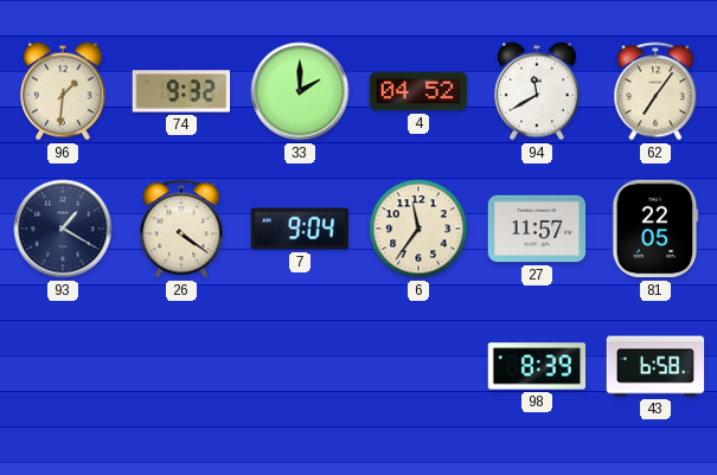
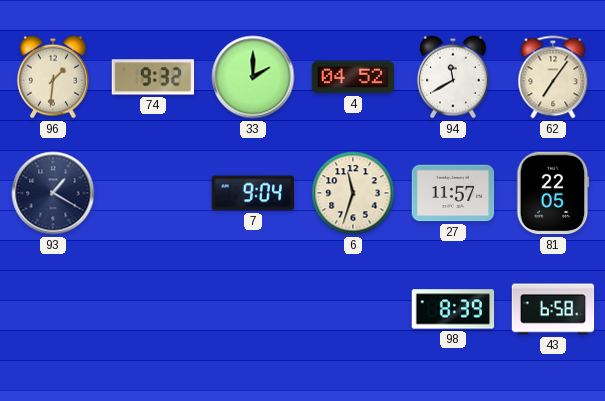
26: 4:21 -> none (181, 229)
6: 11:36 -> 11:33 (353, 193)
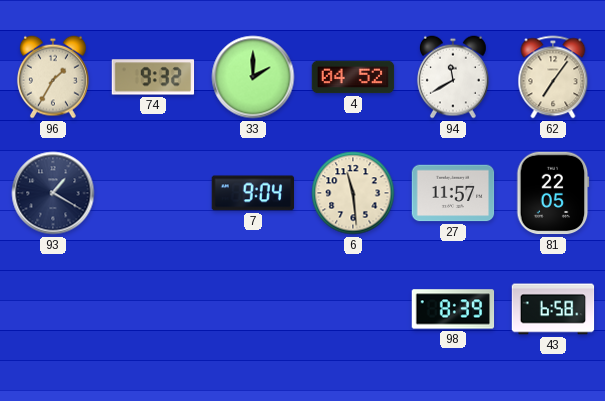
96: 1:31 -> 1:35 (53, 77)
6: 11:33 -> 11:29 (353, 193)
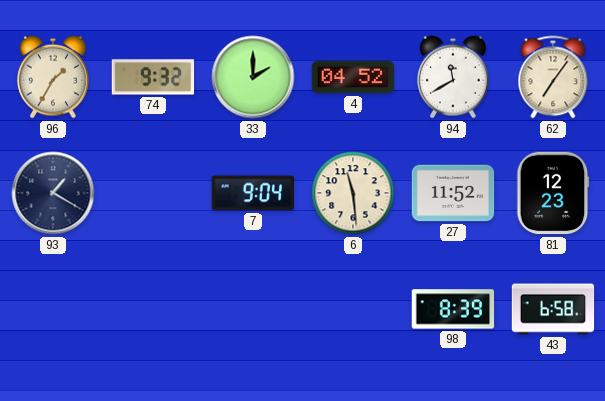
27: 11:57 -> 11:52 (453, 193)
81: 22:05 -> 12:23 (553, 193)
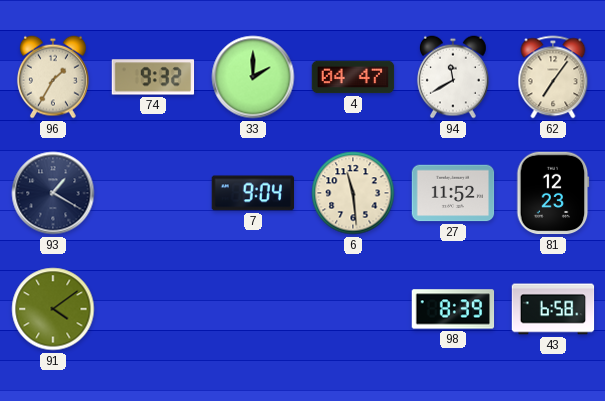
4: 04:52 -> 04:47 (353, 77)
91: none -> 4:09 (53, 309)
